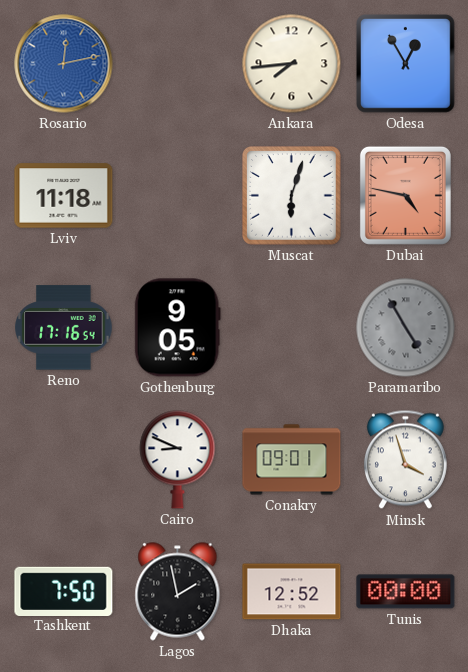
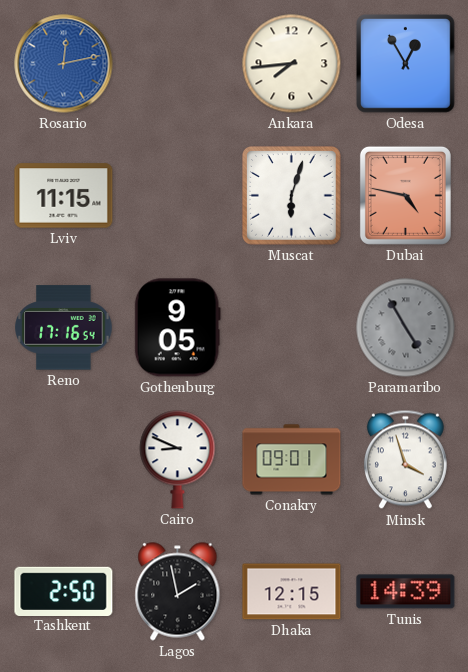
Lviv: 11:18 -> 11:15 (64, 196)
Tashkent: 7:50 -> 2:50 (64, 591)
Dhaka: 12:52 -> 12:15 (292, 592)
Tunis: 00:00 -> 14:39 (406, 592)
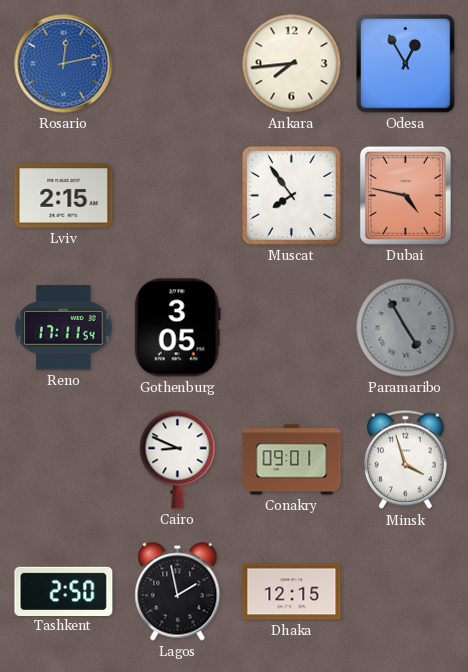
Lviv: 11:15 -> 2:15 (64, 196)
Muscat: 6:03 -> 7:54 (292, 196)
Reno: 17:16 -> 17:11 (64, 328)
Gothenburg: 9:05 -> 3:05 (177, 328)
Tunis: 14:39 -> none (406, 592)
